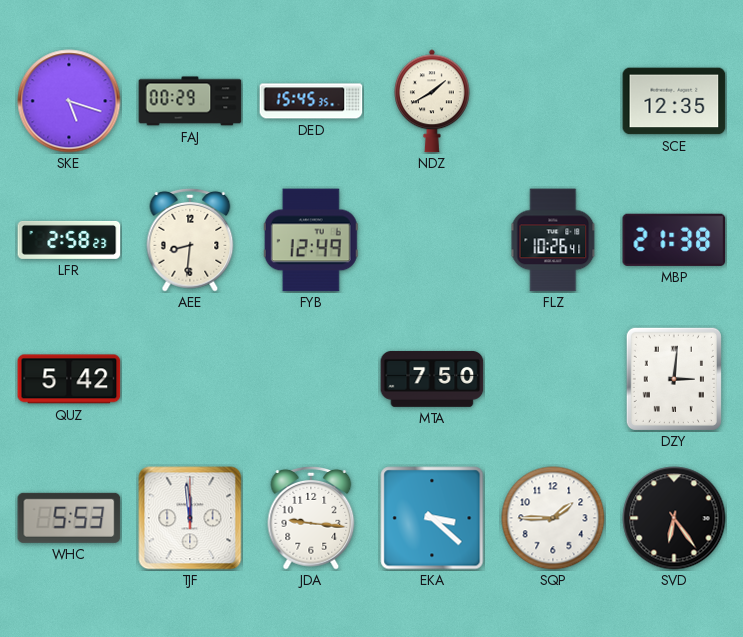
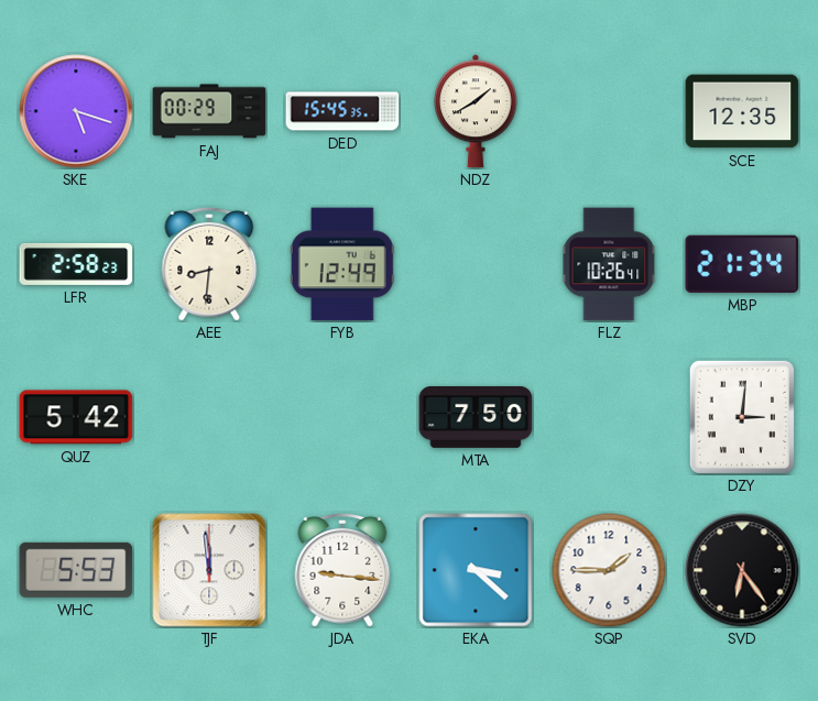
MBP: 21:38 -> 21:34 (742, 264)
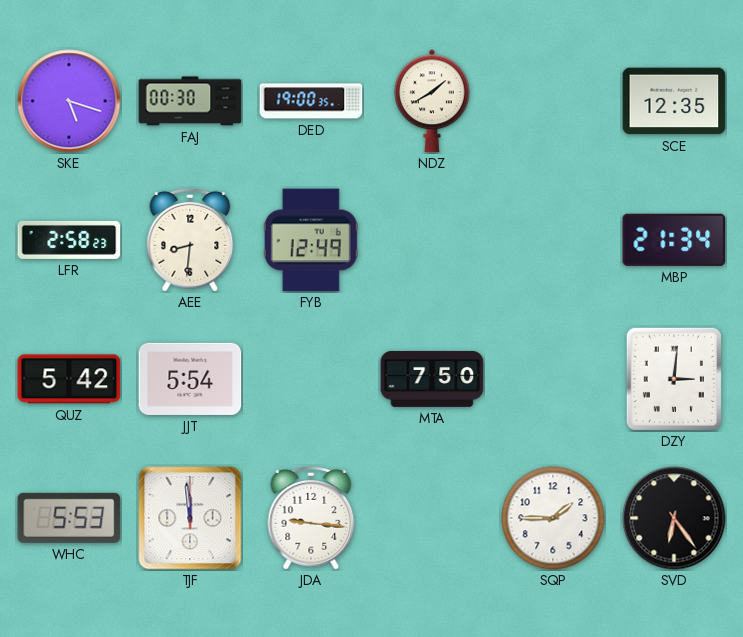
FAJ: 00:29 -> 00:30 (190, 101)
DED: 15:45 -> 19:00 (311, 101)
FLZ: 10:26 -> none (609, 264)
JJT: none -> 5:54 (190, 379)
EKA: 3:22 -> none (476, 570)
